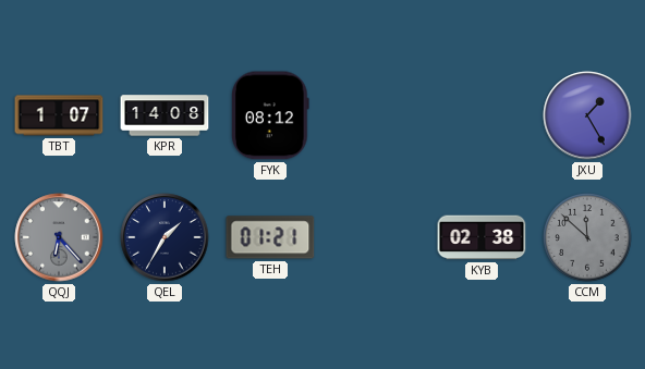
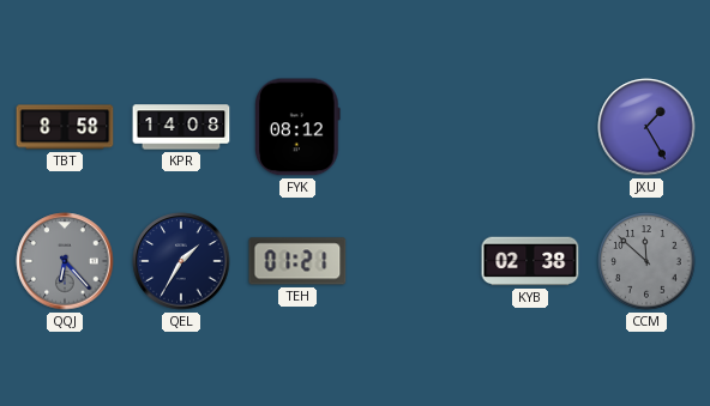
TBT: 1:07 -> 8:58 (65, 127)
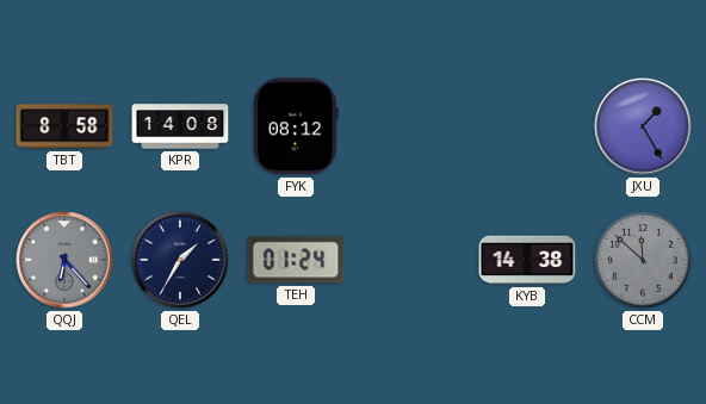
TEH: 01:21 -> 01:24 (296, 260)
KYB: 02:38 -> 14:38 (527, 260)
